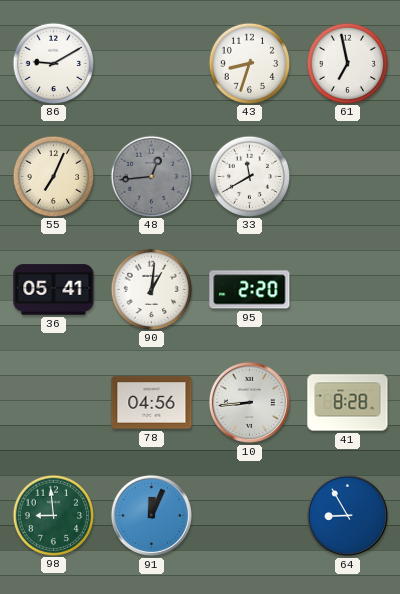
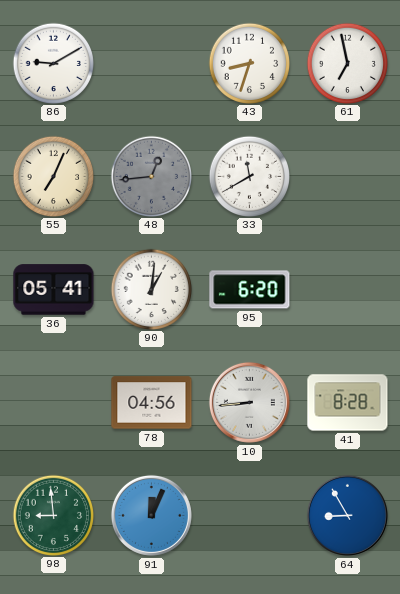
95: 2:20 -> 6:20 (250, 290)
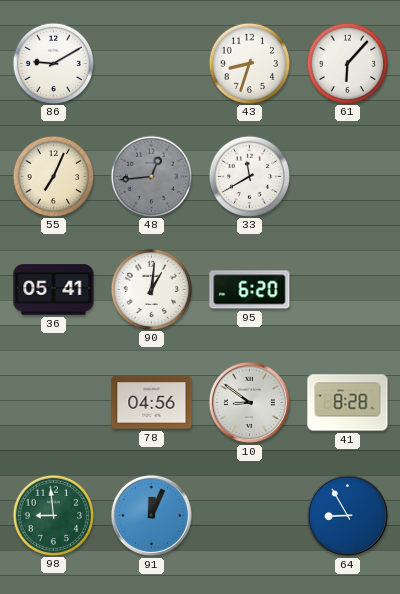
61: 6:58 -> 6:07 (348, 63)
10: 8:44 -> 8:51 (249, 402)
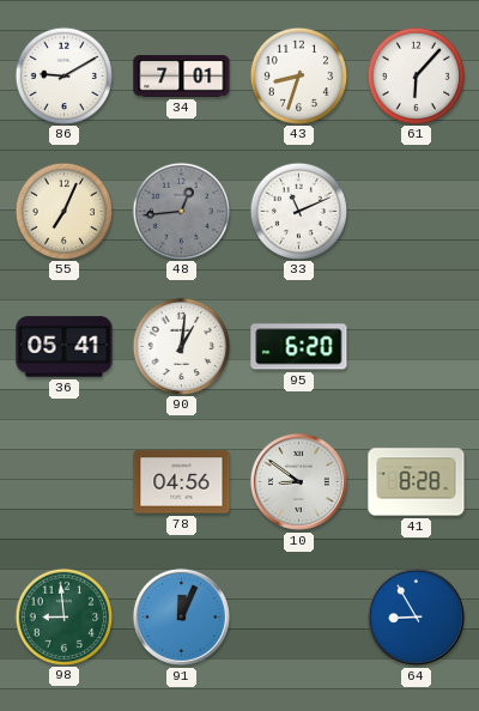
34: none -> 7:01 (182, 75)
33: 11:40 -> 11:11 (299, 211)
